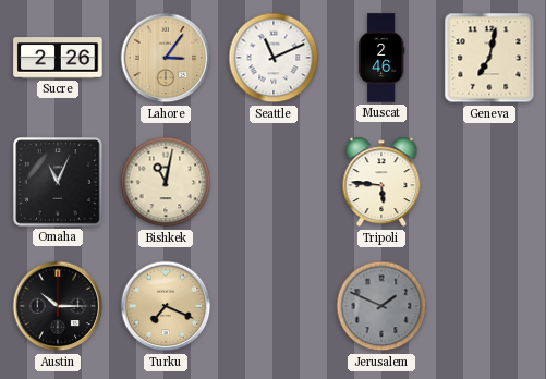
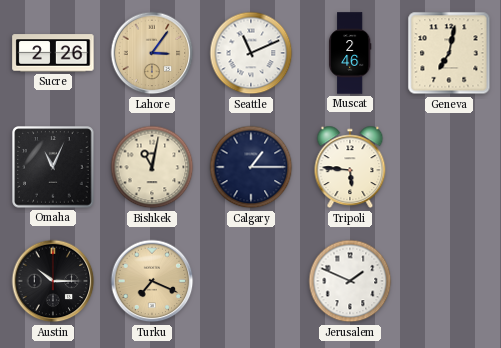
Calgary: none -> 1:15 (251, 167)
Jerusalem dial: grey -> white (350, 281)
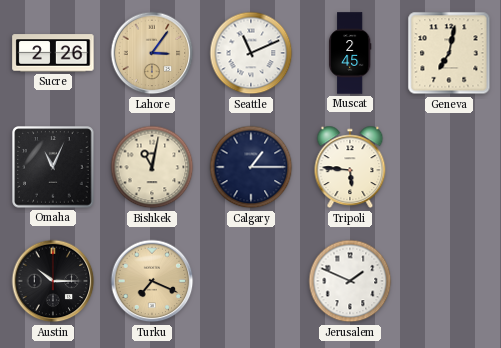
Muscat: 2:46 -> 2:45 (350, 53)
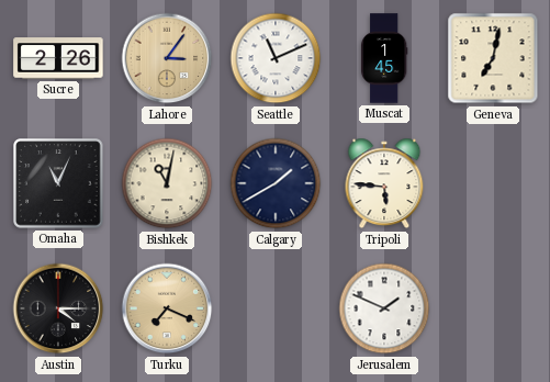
Muscat: 2:45 -> 1:45 (384, 58)
Calgary: 1:15 -> 1:40 (276, 183)
Austin: 10:15 -> 4:15 (58, 308)
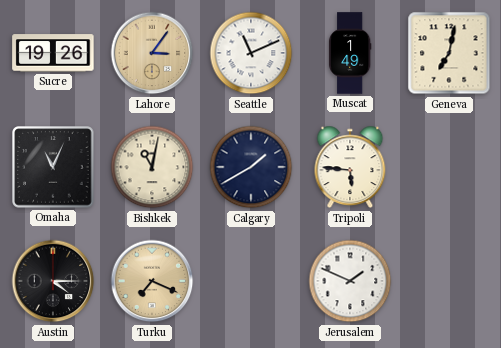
Sucre: 2:26 -> 19:26 (53, 53)
Muscat: 1:45 -> 1:49 (350, 53)
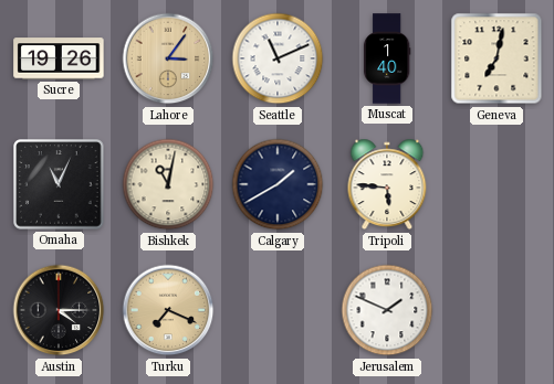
Muscat: 1:49 -> 1:40 (387, 58)
